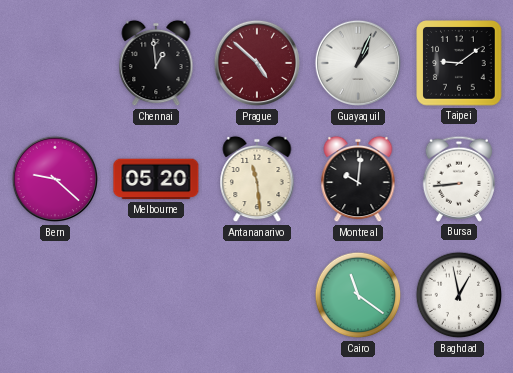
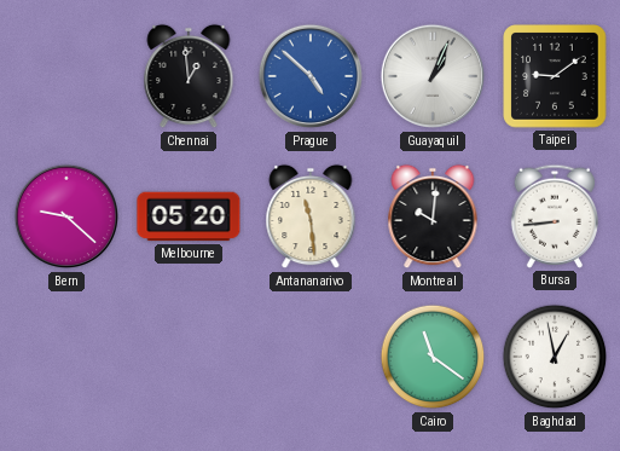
Prague dial: burgundy -> blue (311, 76)
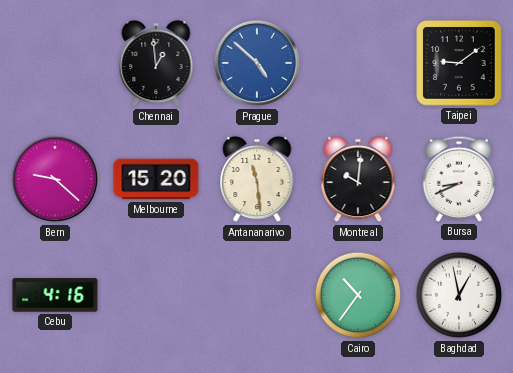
Guayaquil: 1:04 -> none (433, 76)
Melbourne: 05:20 -> 15:20 (156, 179)
Bursa: 8:44 -> 8:41 (458, 179)
Cebu: none -> 4:16 (55, 295)
Cairo: 11:21 -> 10:36 (358, 295)
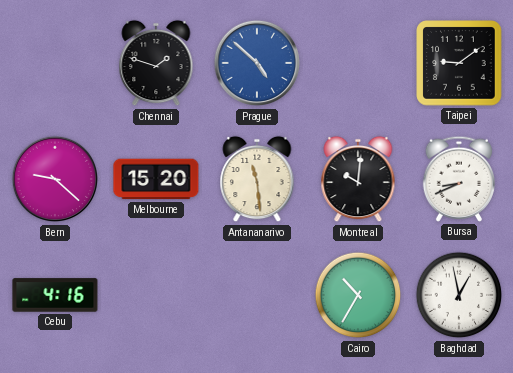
Chennai: 12:59 -> 1:48 (156, 63)
Cairo: 10:36 -> 10:35 (358, 295)
